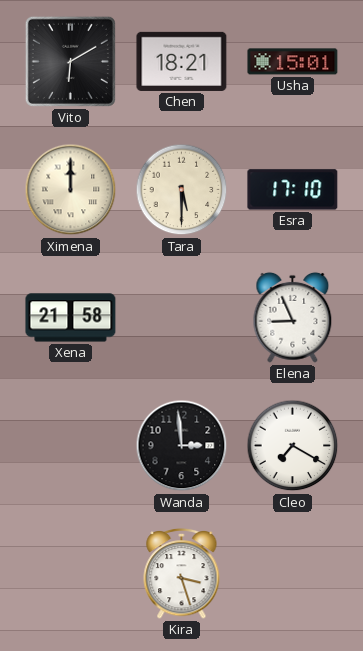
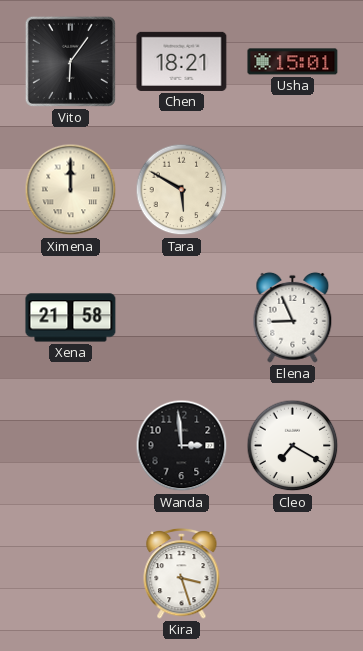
Vito: 6:10 -> 6:06 (70, 61)
Tara: 5:30 -> 5:50 (182, 190)
Esra: 17:10 -> none (293, 190)
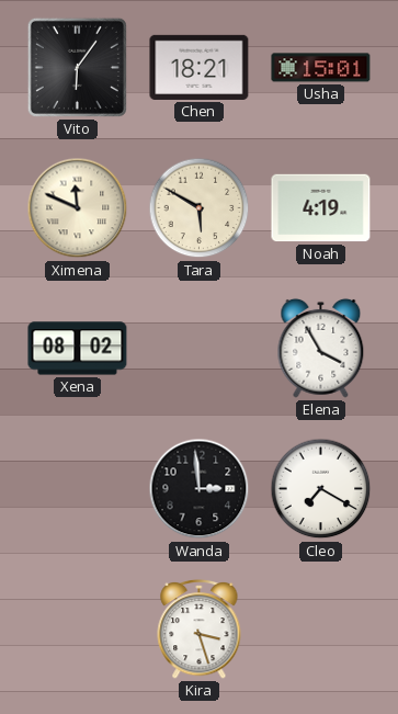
Ximena: 12:00 -> 11:49 (78, 208)
Noah: none -> 4:19 (321, 208)
Xena: 21:58 -> 08:02 (78, 349)
Elena: 8:56 -> 3:55 (321, 348)
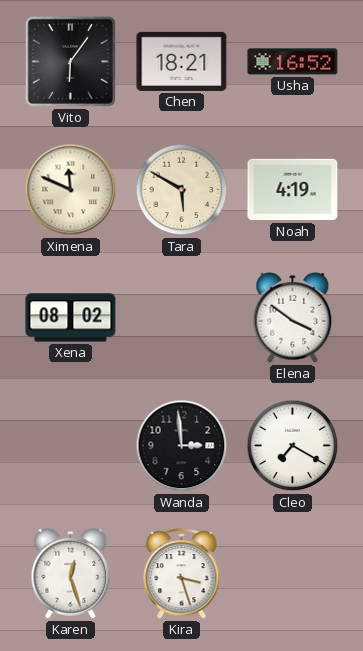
Usha: 15:01 -> 16:52 (293, 62)
Elena: 3:55 -> 3:51 (293, 317)
Karen: none -> 12:27 (71, 573)
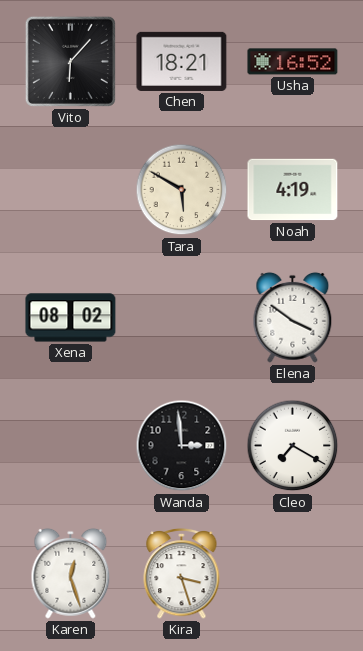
Vito: 6:06 -> 6:07 (70, 61)
Ximena: 11:49 -> none (71, 190)
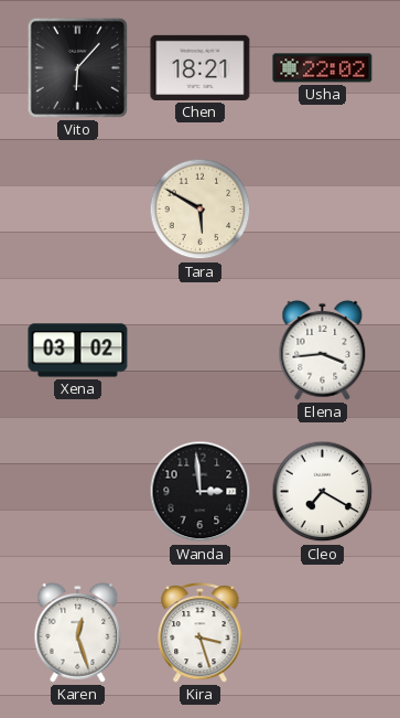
Usha: 16:52 -> 22:02 (323, 68)
Noah: 4:19 -> none (293, 190)
Xena: 08:02 -> 03:02 (78, 351)
Elena: 3:51 -> 3:44 (323, 350)
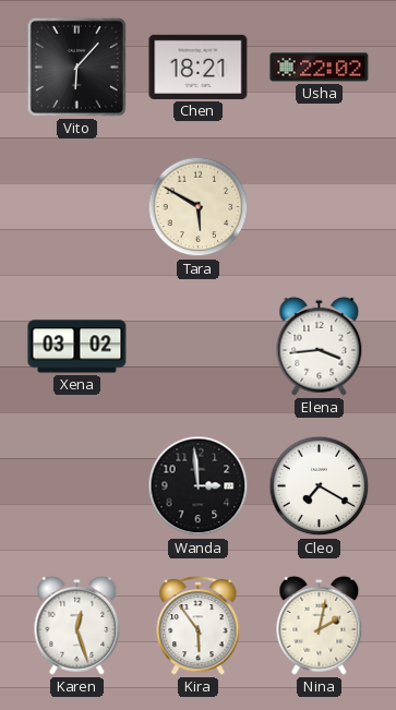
Kira: 3:27 -> 5:54 (199, 625)
Nina: none -> 2:02 (320, 625)
